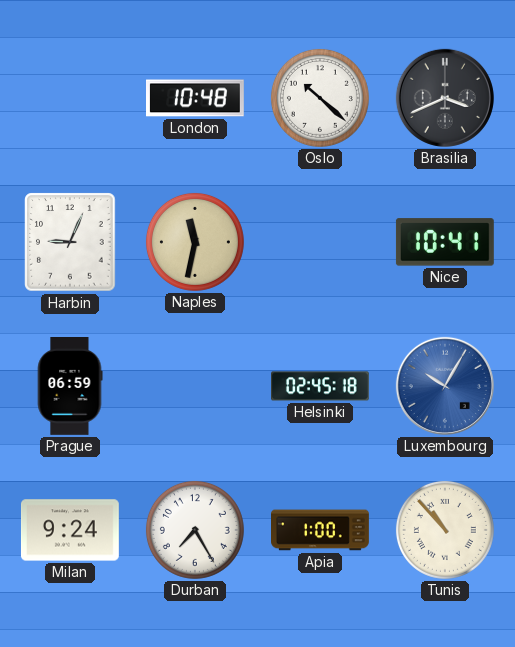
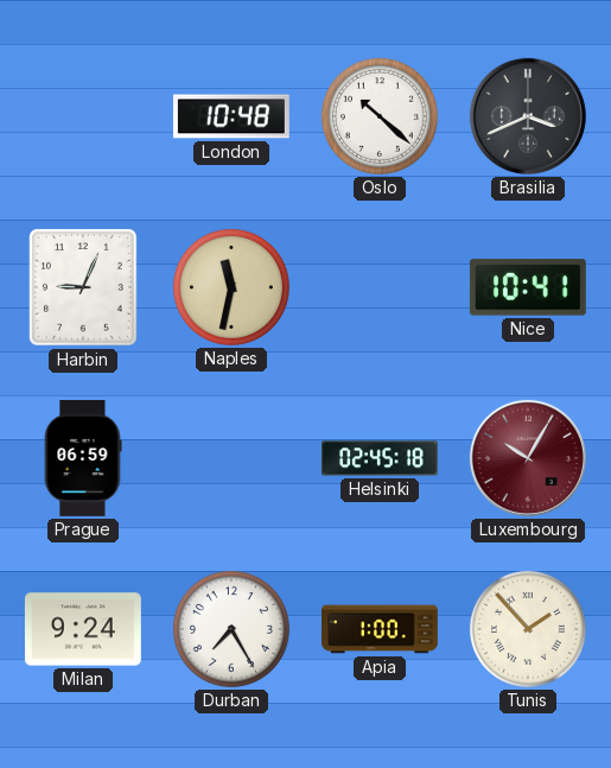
Luxembourg dial: blue -> burgundy (528, 458)
Tunis: 10:53 -> 1:53 (528, 629)
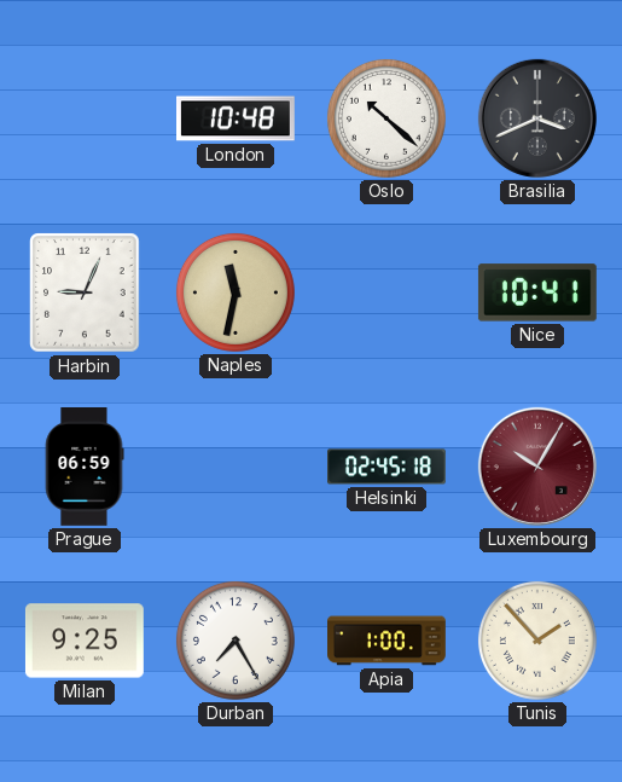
Milan: 9:24 -> 9:25 (85, 641)
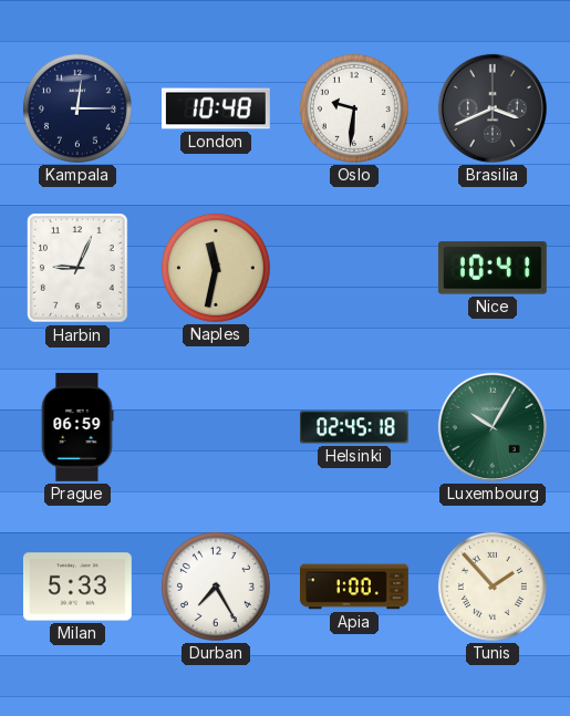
Kampala: none -> 12:15 (77, 108)
Oslo: 10:22 -> 9:31 (354, 108)
Luxembourg dial: burgundy -> green (493, 427)
Milan: 9:25 -> 5:33 (77, 587)
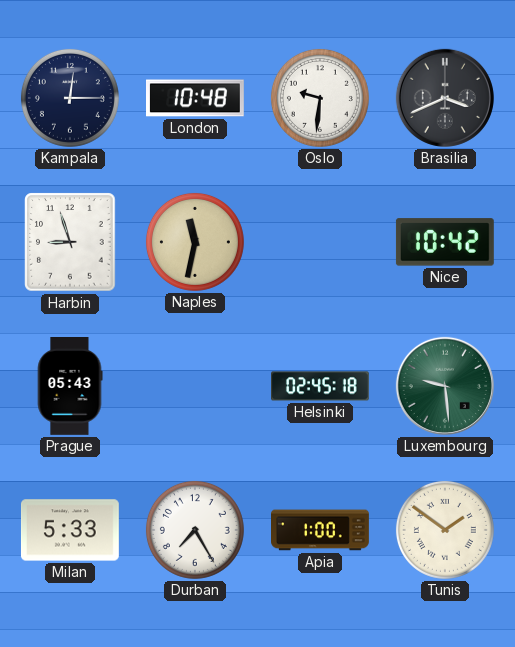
Harbin: 9:04 -> 8:57 (70, 242)
Nice: 10:41 -> 10:42 (445, 242)
Prague: 06:59 -> 05:43 (70, 387)
Luxembourg: 10:05 -> 9:29 (445, 386)
Tunis: 1:53 -> 1:51 (445, 530)
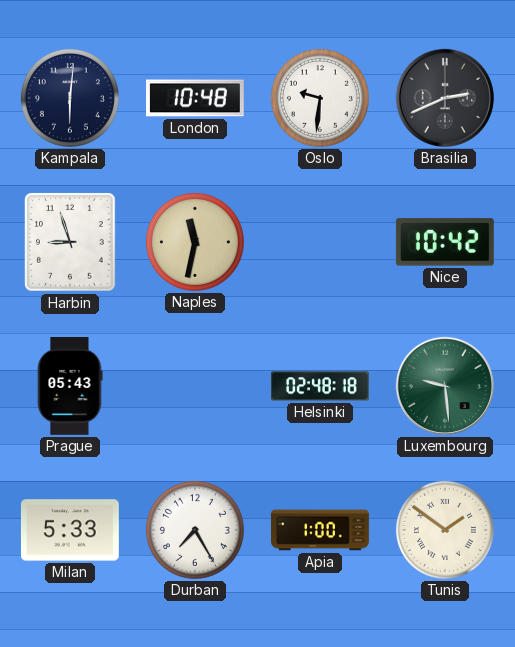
Kampala: 12:15 -> 6:01 (70, 98)
Brasilia: 3:41 -> 2:41 (445, 98)
Helsinki: 02:45 -> 02:48 (321, 386)
